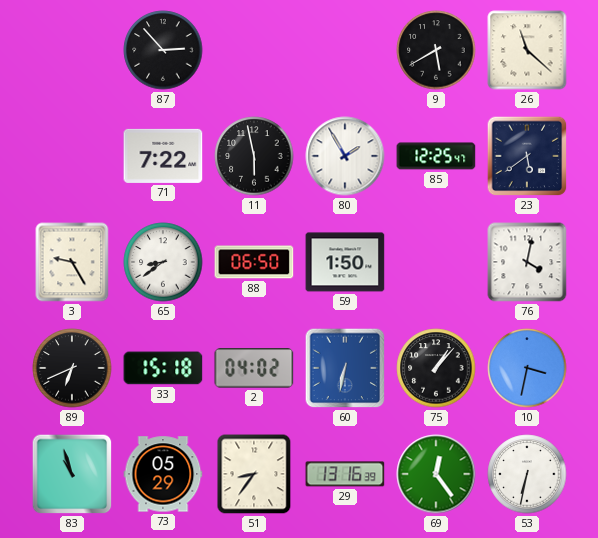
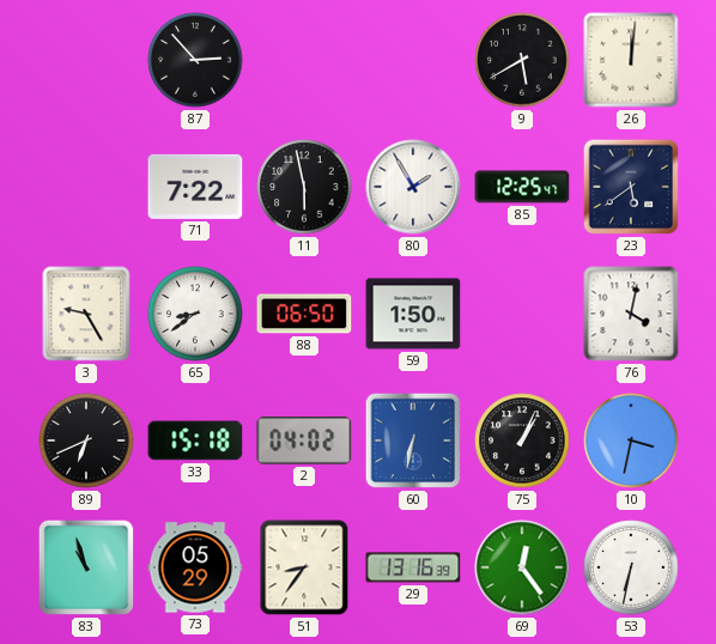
26: 11:22 -> 12:01 (631, 60)
75: 1:07 -> 1:04 (522, 441)
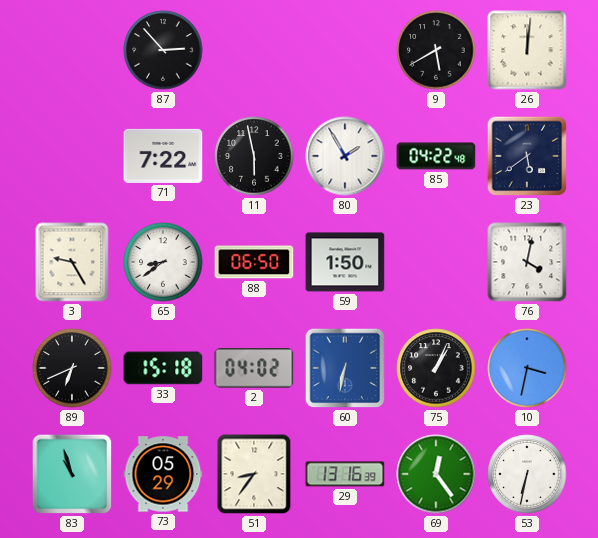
85: 12:25 -> 04:22 (436, 156)
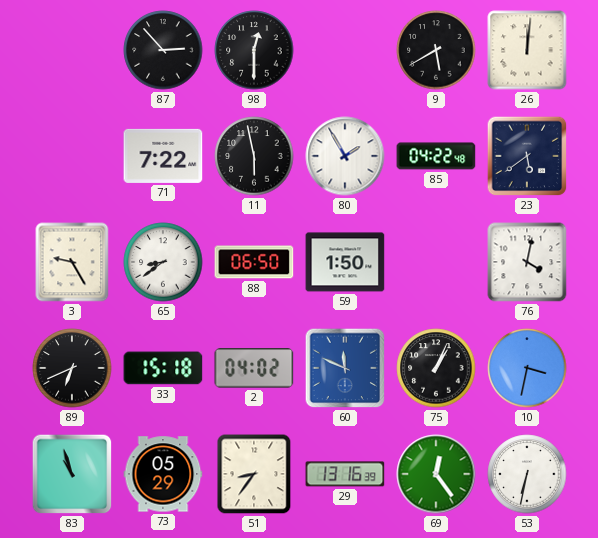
98: none -> 12:30 (254, 50)
60: 6:32 -> 11:49 (345, 368)
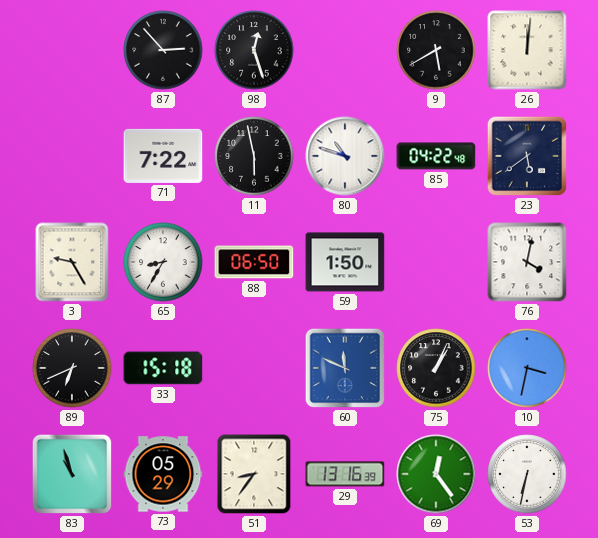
98: 12:30 -> 12:27 (254, 50)
80: 1:55 -> 10:48 (345, 156)
65: 8:39 -> 8:35 (163, 262)
2: 04:02 -> none (254, 368)
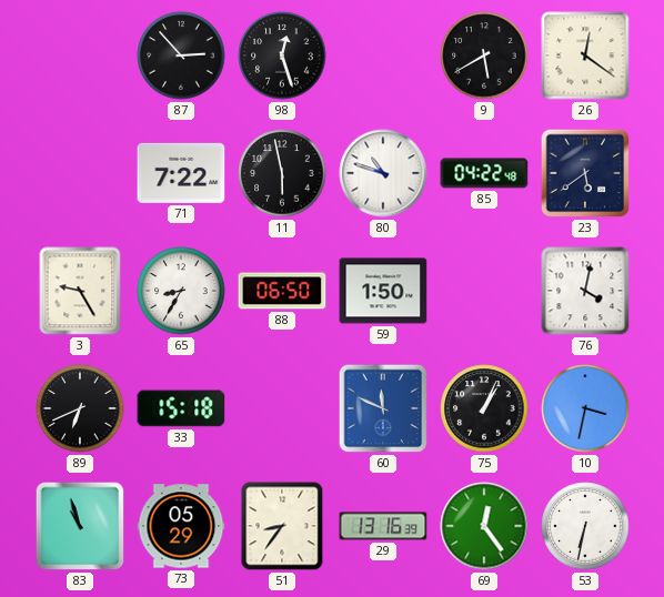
26: 12:01 -> 12:21 (585, 55)
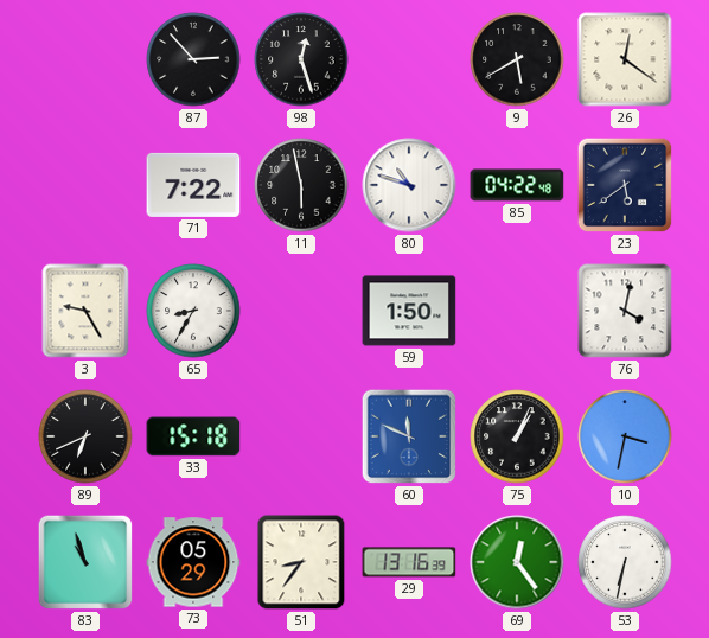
88: 06:50 -> none (282, 291)
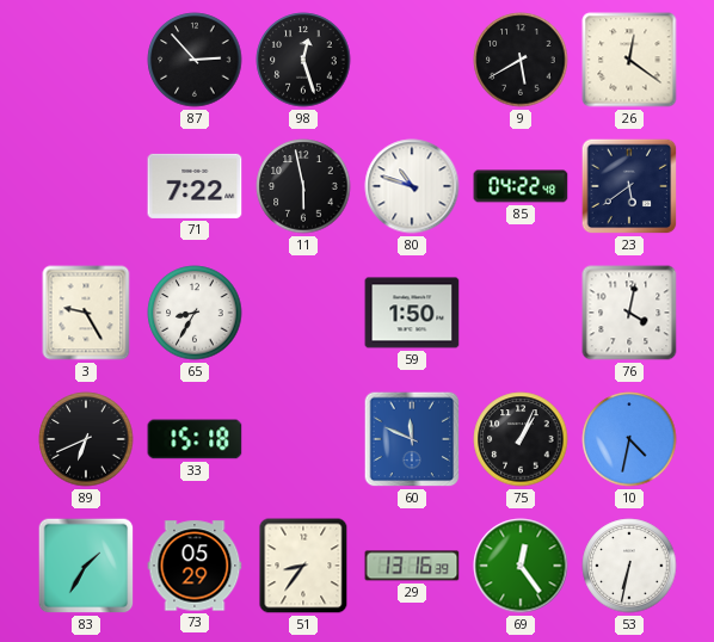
10: 3:32 -> 4:32 (629, 439)
83: 10:57 -> 1:35 (86, 566)
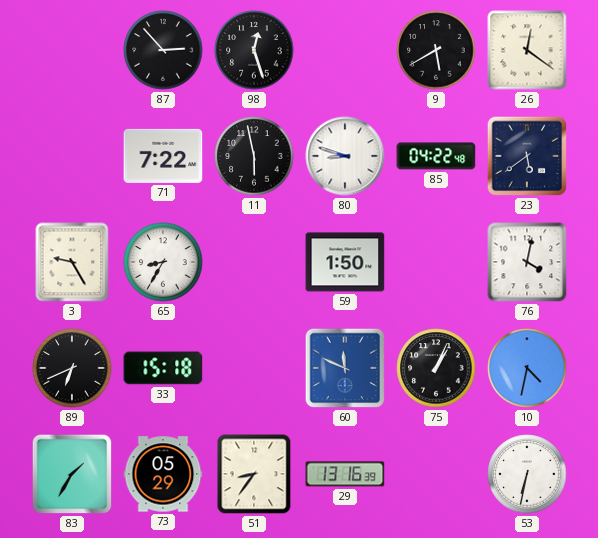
80: 10:48 -> 8:48 (345, 156)
69: 12:24 -> none (521, 566)
